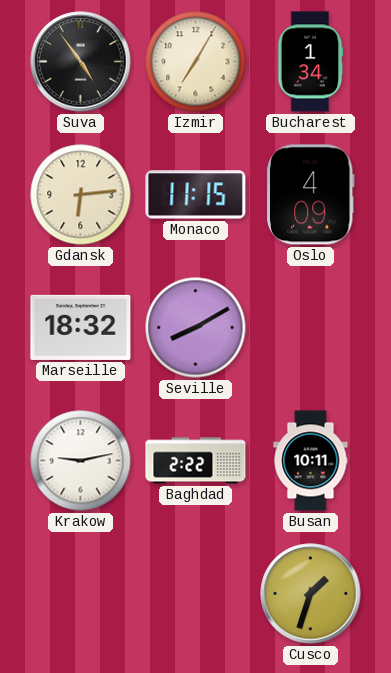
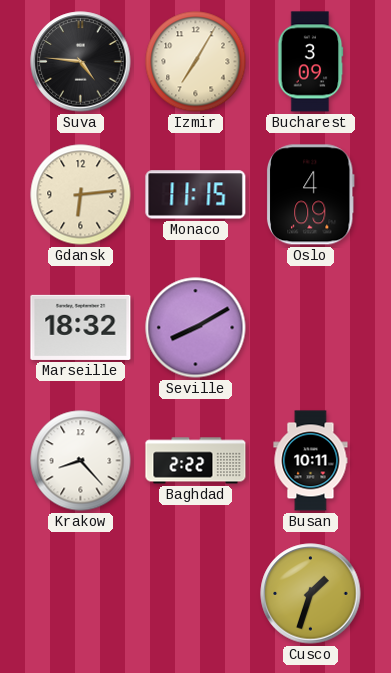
Suva: 4:54 -> 4:46 (81, 62)
Bucharest: 1:34 -> 3:09 (310, 62)
Krakow: 9:13 -> 8:23 (81, 461)
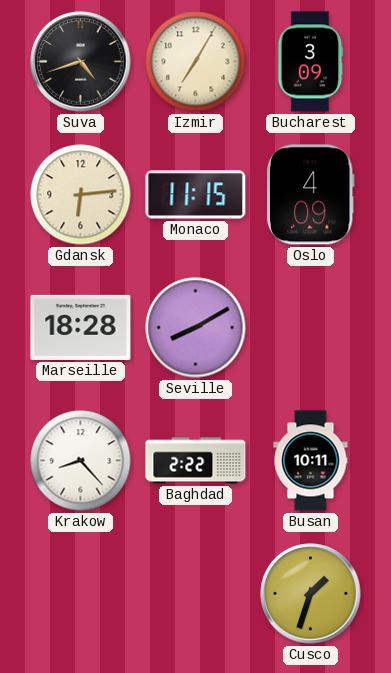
Suva: 4:46 -> 4:42 (81, 62)
Marseille: 18:32 -> 18:28 (81, 327)
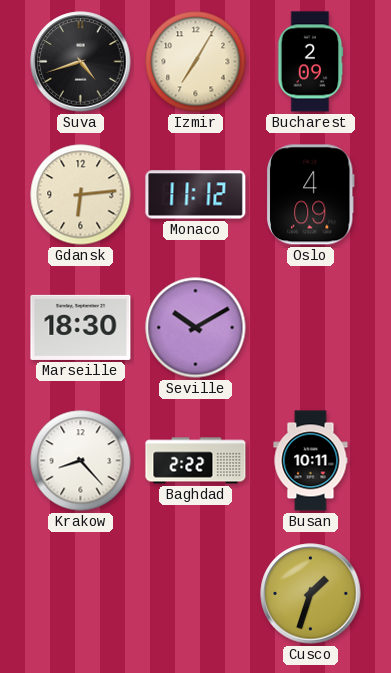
Bucharest: 3:09 -> 2:09 (310, 62)
Monaco: 11:15 -> 11:12 (196, 195)
Marseille: 18:28 -> 18:30 (81, 327)
Seville: 8:10 -> 10:10 (196, 328)
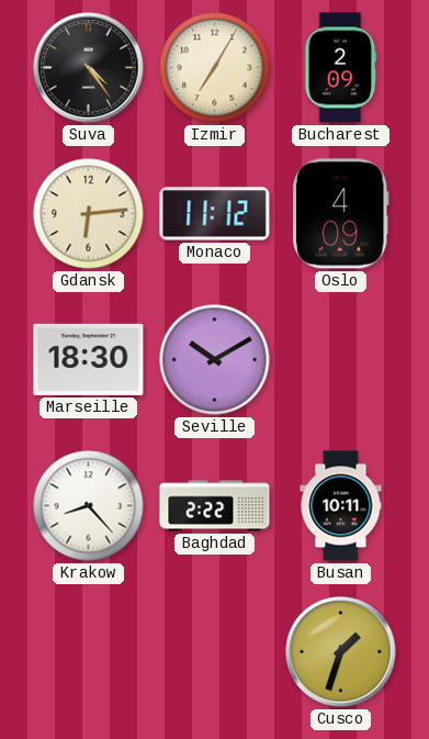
Suva: 4:42 -> 4:24 (89, 68)
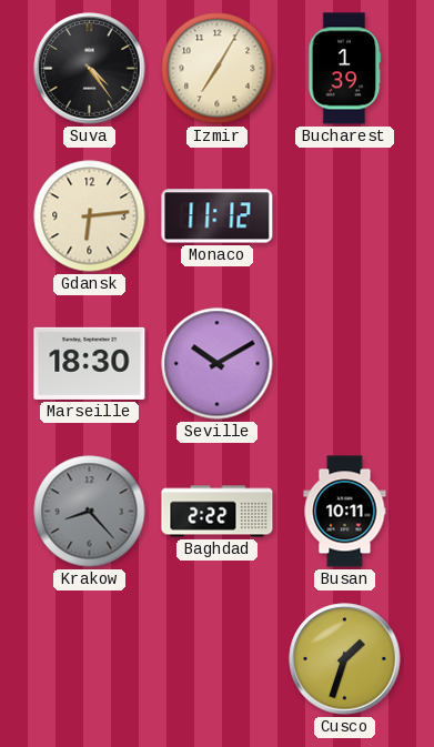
Bucharest: 2:09 -> 1:39 (344, 69)
Oslo: 4:09 -> none (340, 214)
Krakow dial: white -> grey (90, 512)
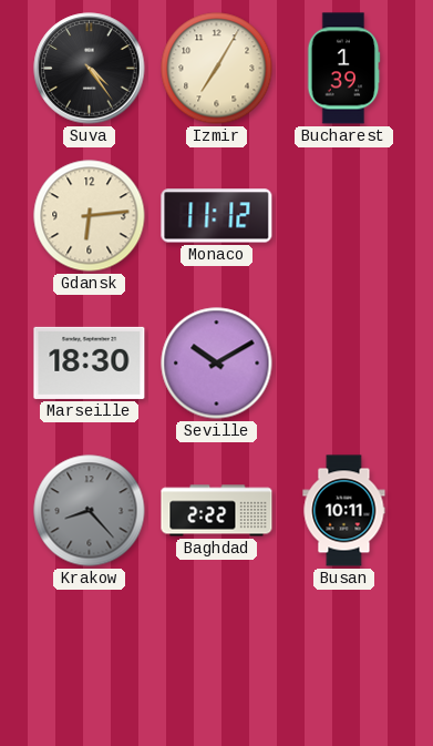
Cusco: 1:33 -> none (345, 659)
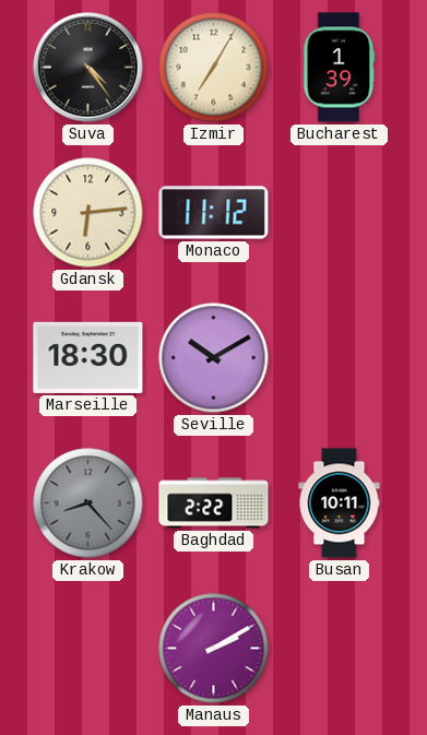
Manaus: none -> 2:10 (214, 649)
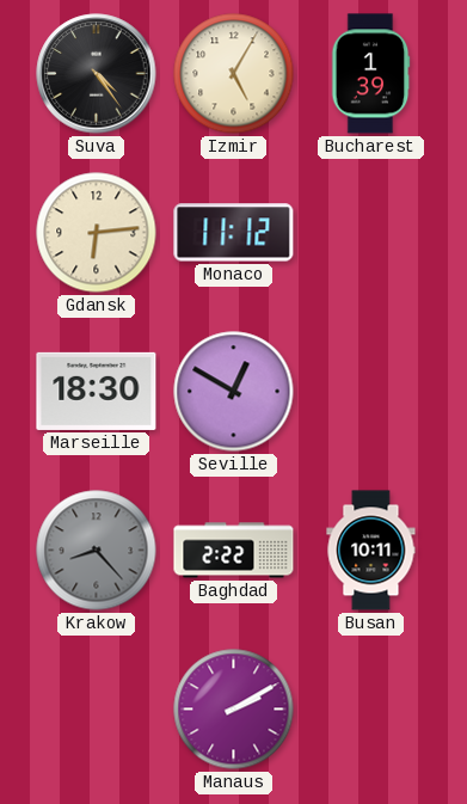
Izmir: 7:05 -> 5:05 (234, 74)
Seville: 10:10 -> 12:50 (234, 392)
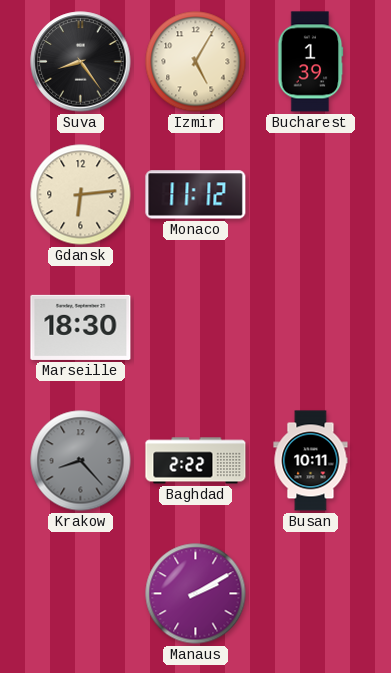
Suva: 4:24 -> 8:24 (81, 62)
Seville: 12:50 -> none (234, 392)
